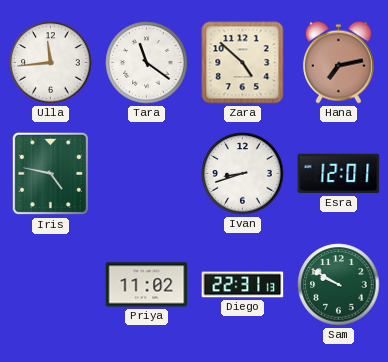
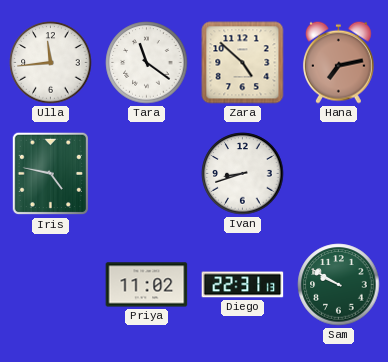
Esra: 12:01 -> none (339, 174)
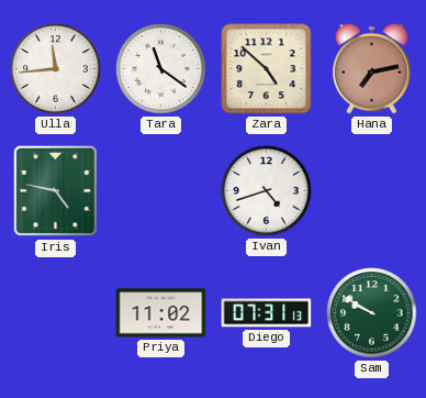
Ivan: 8:42 -> 4:42 (267, 191)
Diego: 22:31 -> 07:31 (267, 313)
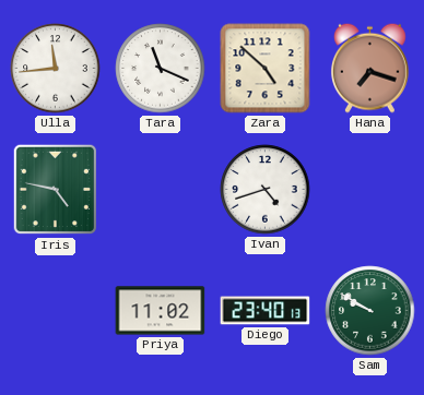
Tara: 11:21 -> 11:19 (161, 69)
Hana: 7:13 -> 7:18 (369, 68)
Diego: 07:31 -> 23:40 (266, 311)
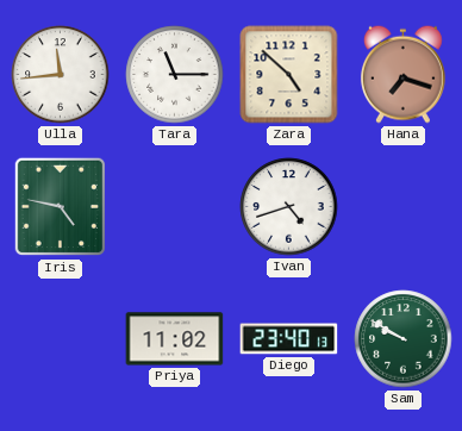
Tara: 11:19 -> 11:15 (175, 75)
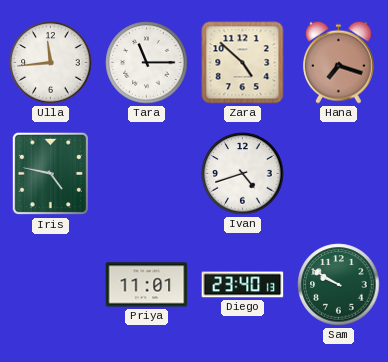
Priya: 11:02 -> 11:01 (147, 285)
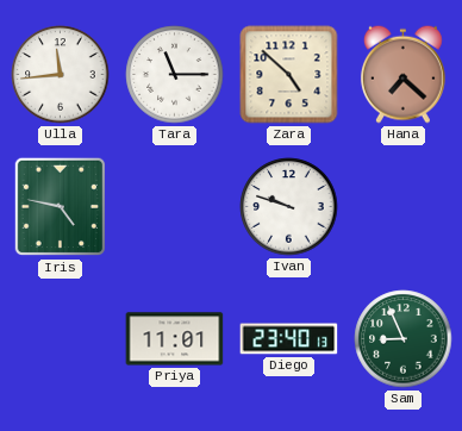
Hana: 7:18 -> 7:22 (402, 74)
Ivan: 4:42 -> 9:48 (289, 207)
Sam: 9:50 -> 8:56 (404, 339)
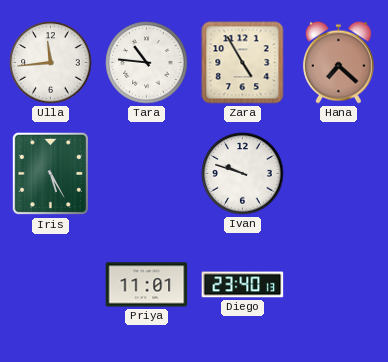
Tara: 11:15 -> 10:46 (147, 63)
Zara: 4:52 -> 4:55 (243, 63)
Iris: 4:47 -> 5:25 (51, 174)
Sam: 8:56 -> none (404, 339)
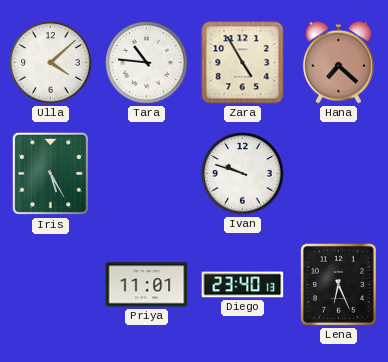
Ulla: 11:44 -> 4:08 (51, 63)
Lena: none -> 6:26 (338, 284)
